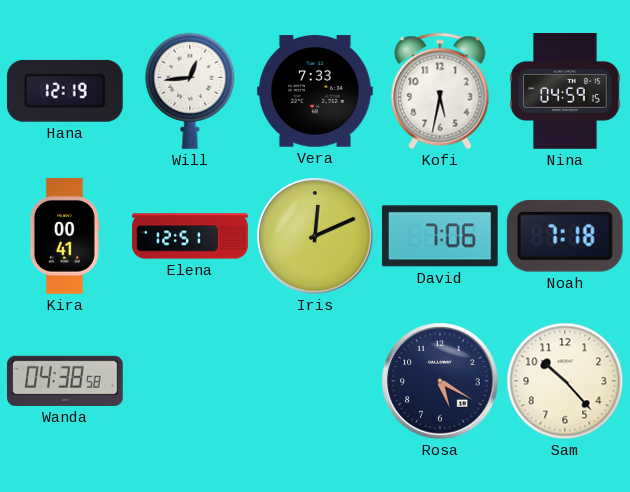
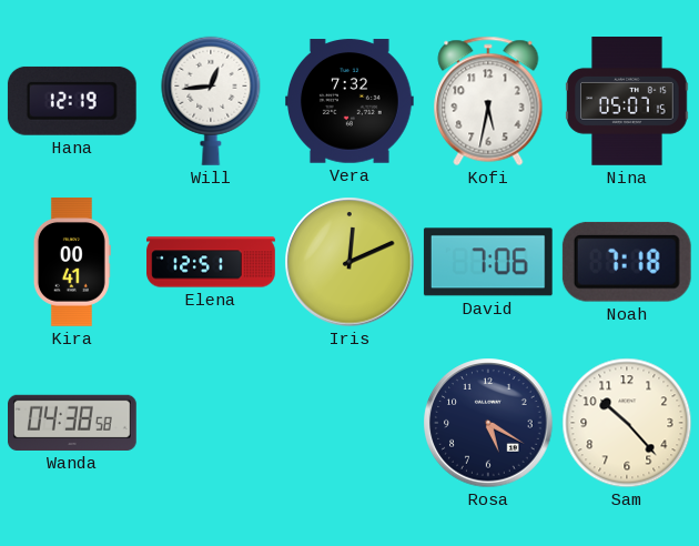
Vera: 7:33 -> 7:32 (351, 101)
Nina: 04:59 -> 05:07 (627, 102)
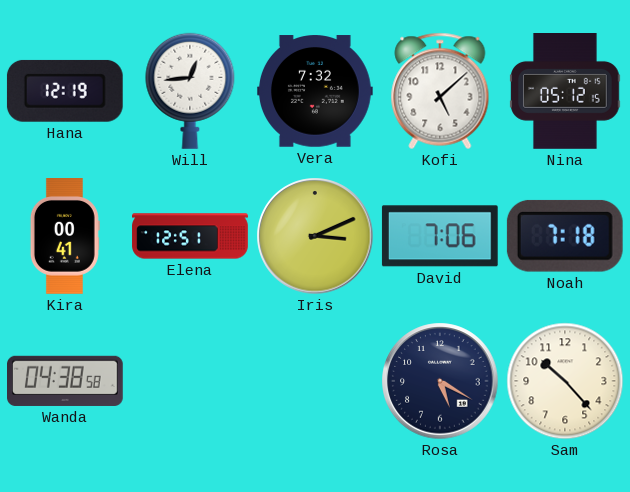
Kofi: 5:32 -> 5:08 (440, 91)
Nina: 05:07 -> 05:12 (565, 92)
Iris: 12:11 -> 3:11 (315, 236)
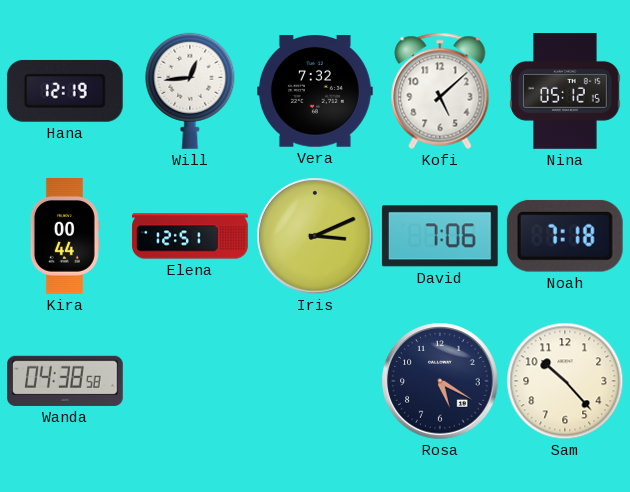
Kira: 00:41 -> 00:44 (65, 237)
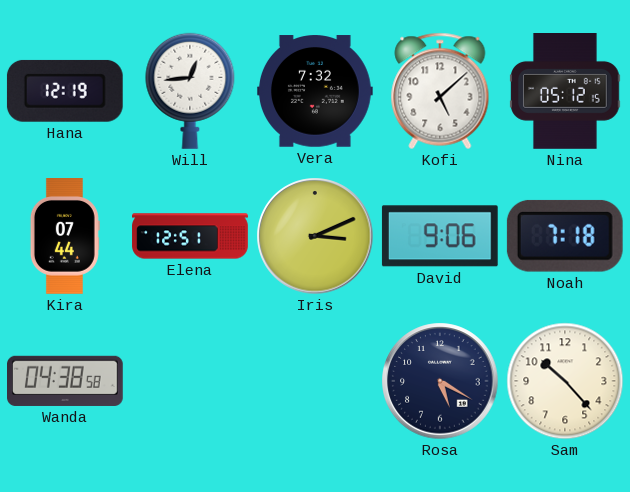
Kira: 00:44 -> 07:44 (65, 237)
David: 7:06 -> 9:06 (440, 236)
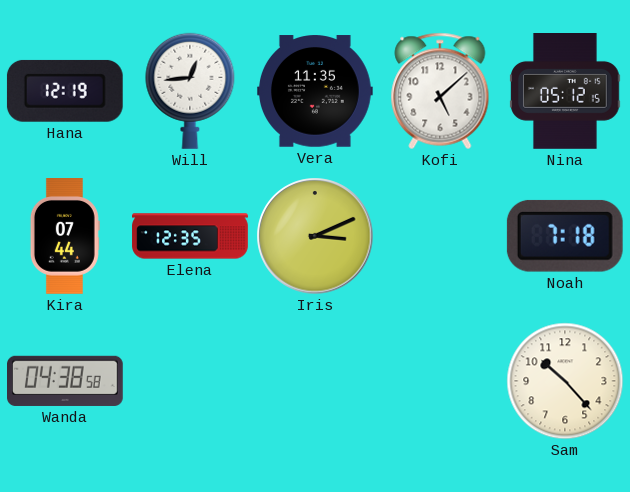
Vera: 7:32 -> 11:35 (316, 91)
Elena: 12:51 -> 12:35 (190, 236)
David: 9:06 -> none (440, 236)
Rosa: 5:20 -> none (440, 381)
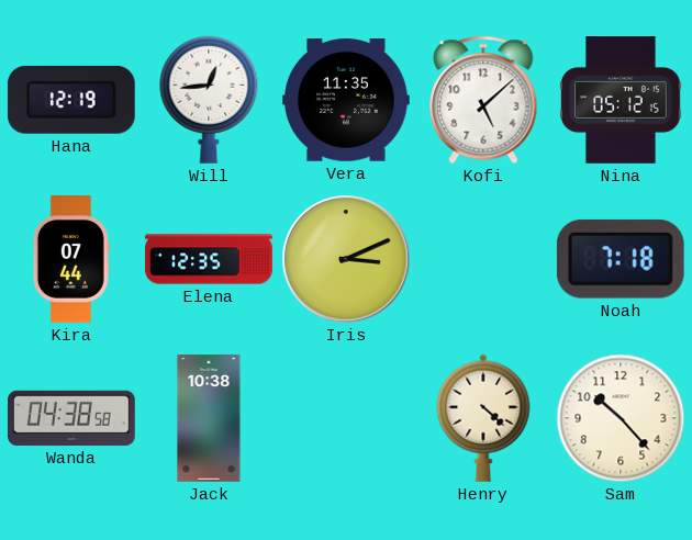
Jack: none -> 10:38 (209, 418)
Henry: none -> 4:22 (483, 418)
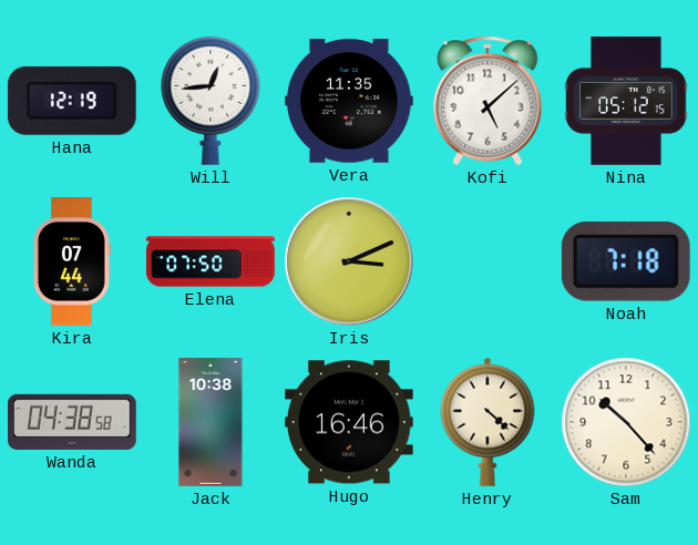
Elena: 12:35 -> 07:50 (211, 261)
Hugo: none -> 16:46 (349, 422)
